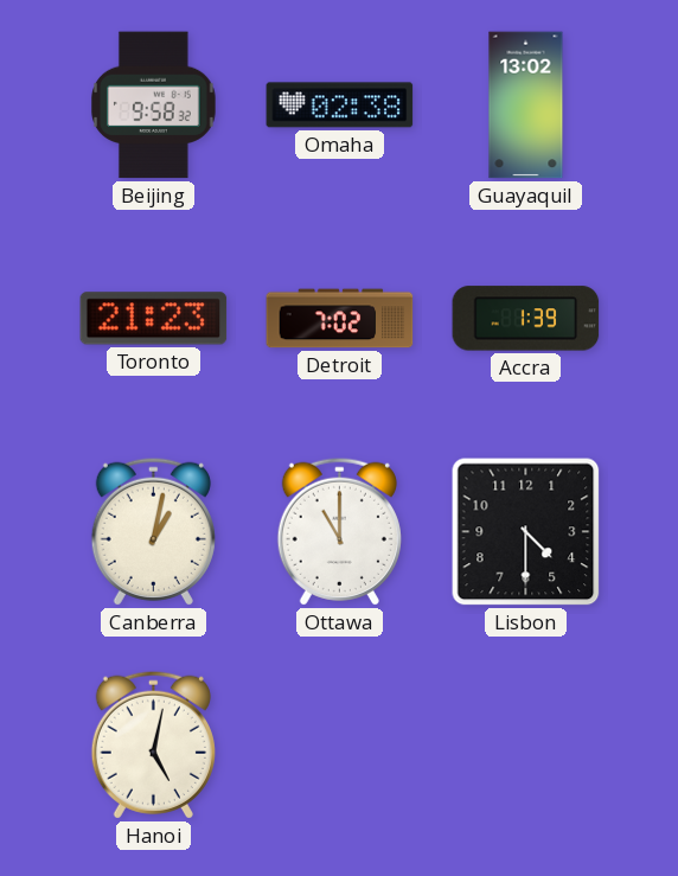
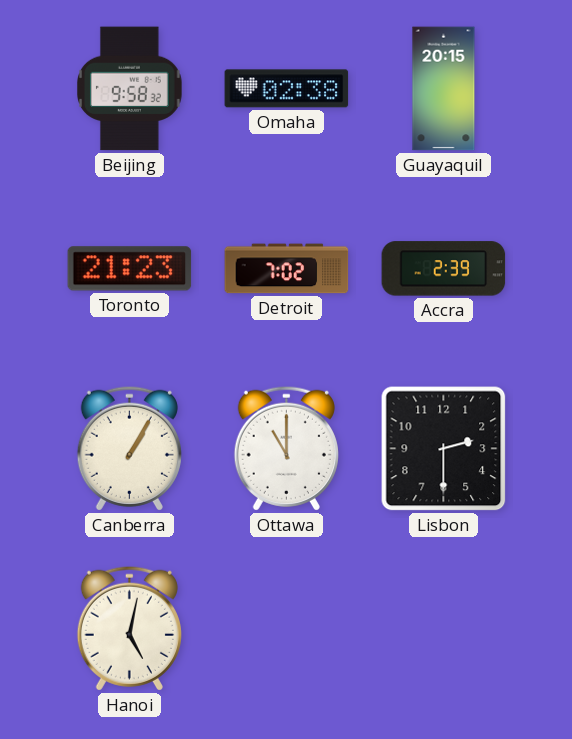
Guayaquil: 13:02 -> 20:15 (444, 89)
Accra: 1:39 -> 2:39 (444, 269)
Canberra: 1:02 -> 1:05 (129, 448)
Lisbon: 4:30 -> 2:30 (444, 449)
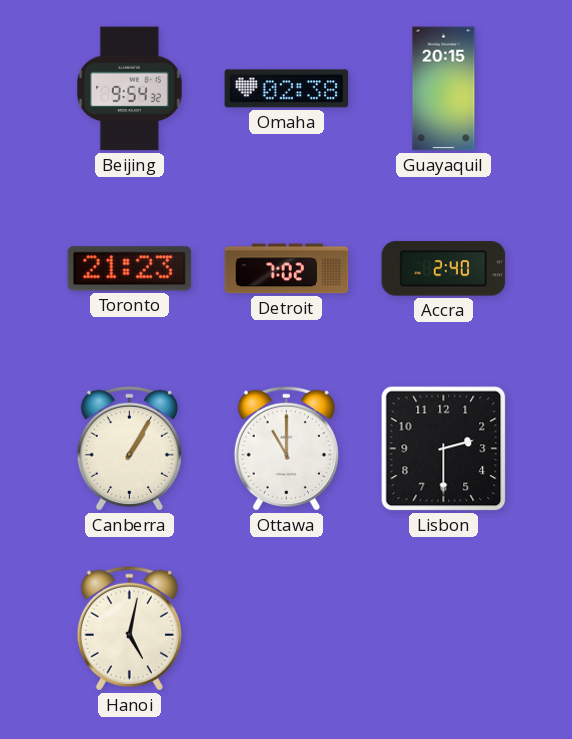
Beijing: 9:58 -> 9:54 (130, 89)
Accra: 2:39 -> 2:40 (444, 269)
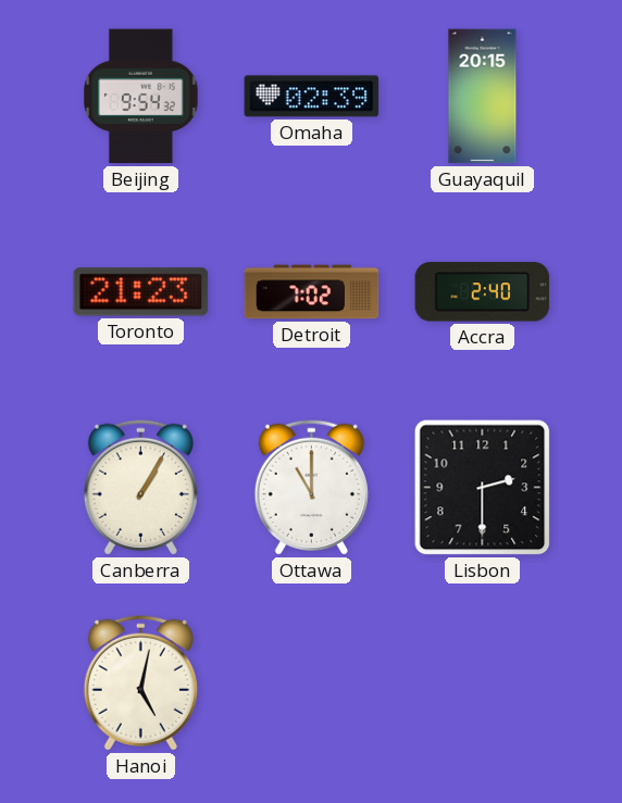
Omaha: 02:38 -> 02:39 (312, 97)
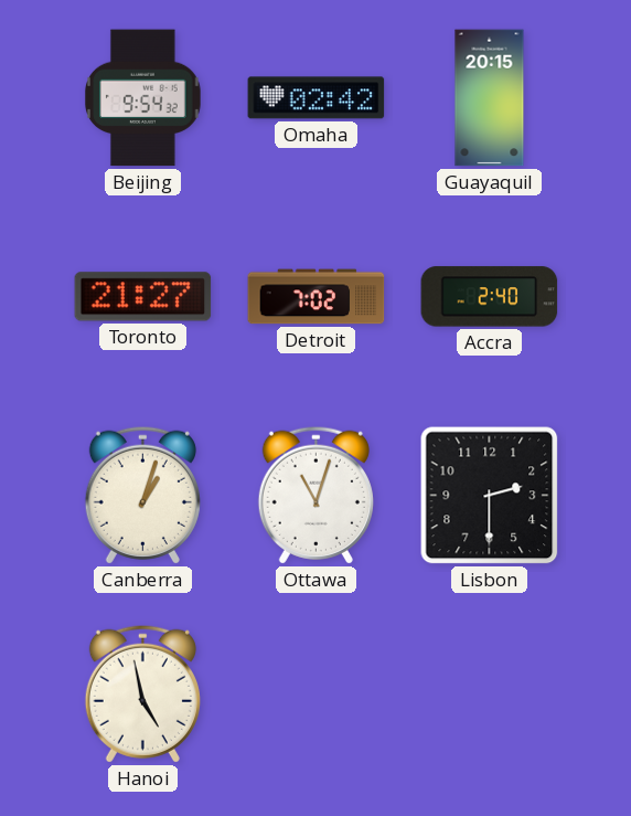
Omaha: 02:39 -> 02:42 (317, 98)
Toronto: 21:23 -> 21:27 (143, 297)
Canberra: 1:05 -> 1:03 (142, 495)
Ottawa: 11:00 -> 11:03 (315, 495)
Hanoi: 5:02 -> 4:58 (142, 693)
